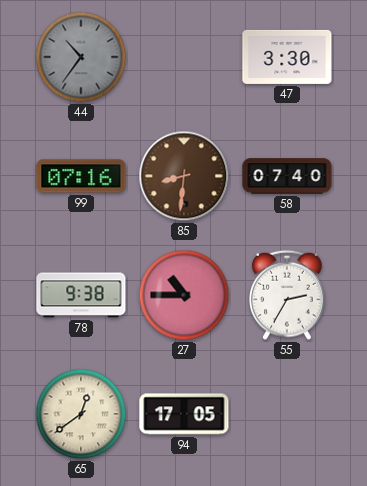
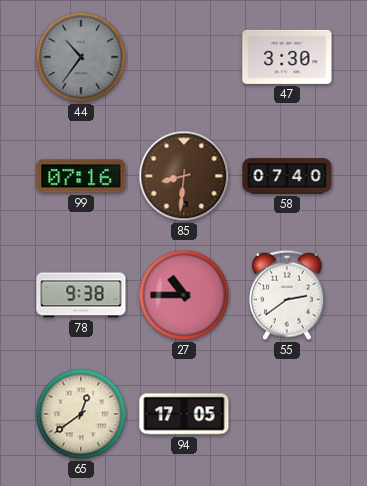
55: 2:35 -> 2:39 (287, 295)
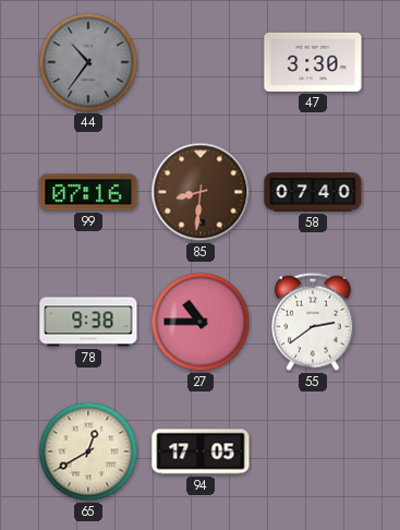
65: 12:39 -> 12:40 (88, 451)
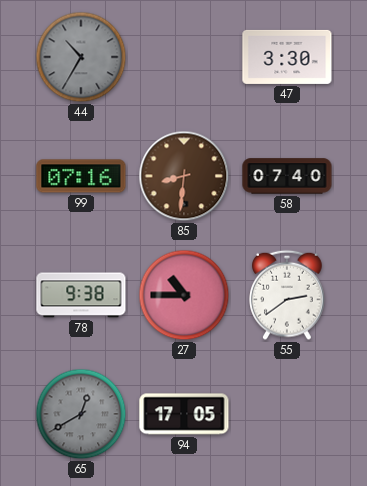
44: 10:36 -> 10:35 (81, 57)
65 dial: cream -> grey (81, 414)
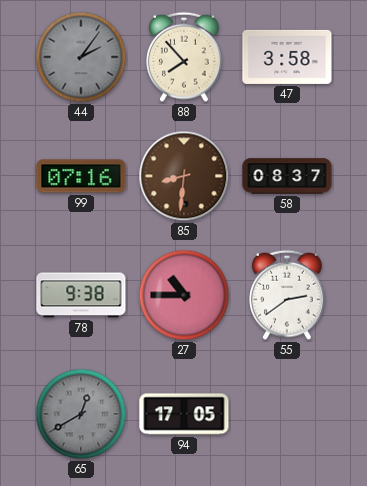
44: 10:35 -> 2:06 (81, 57)
88: none -> 7:53 (184, 57)
47: 3:30 -> 3:58 (287, 57)
58: 07:40 -> 08:37 (287, 176)
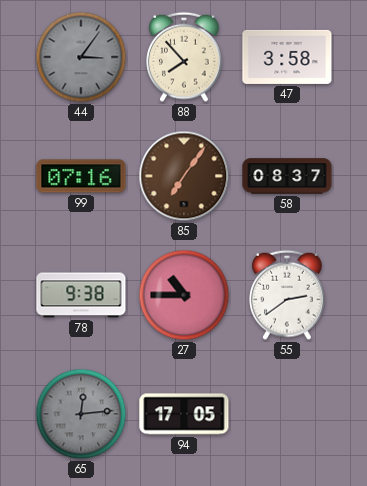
44: 2:06 -> 3:06 (81, 57)
85: 8:31 -> 7:06 (184, 176)
65: 12:40 -> 12:14 (81, 414)
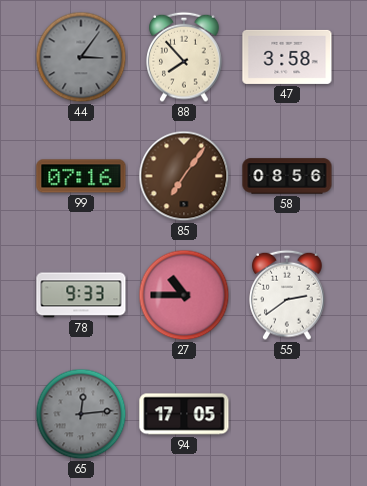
58: 08:37 -> 08:56 (287, 176)
78: 9:38 -> 9:33 (81, 295)
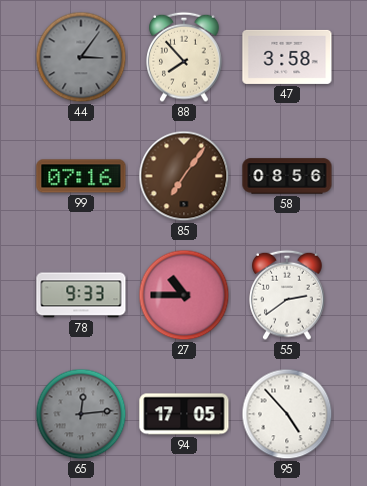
95: none -> 4:53 (287, 414)
